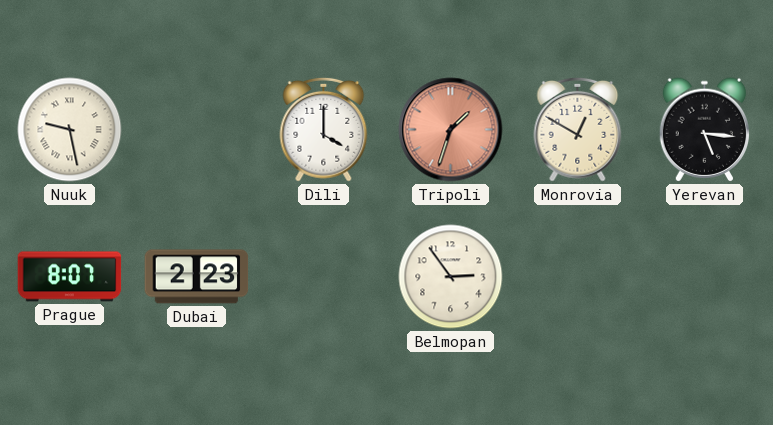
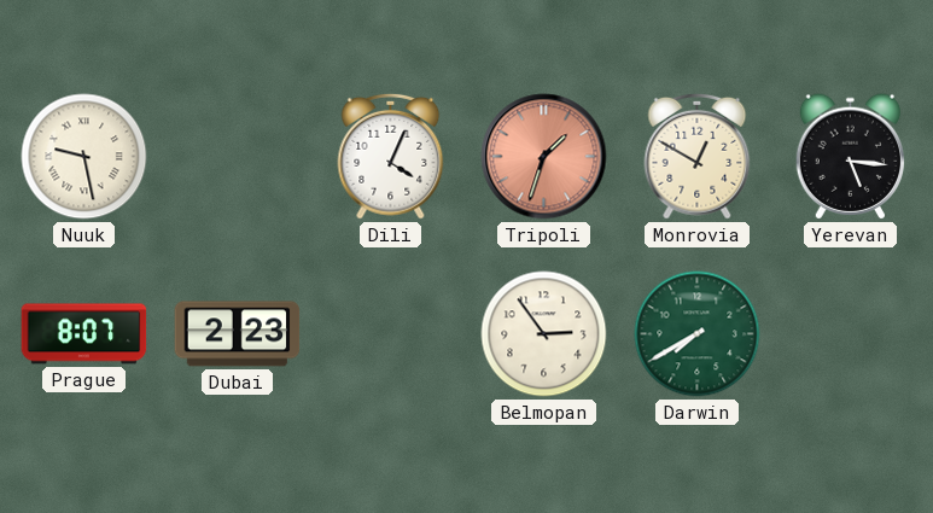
Dili: 4:00 -> 4:04 (391, 156)
Darwin: none -> 7:40 (698, 334)
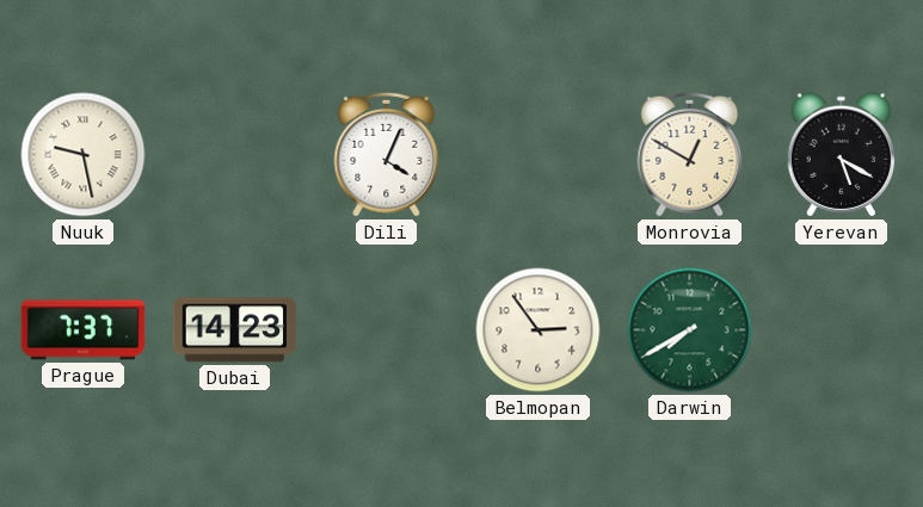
Tripoli: 1:33 -> none (544, 157)
Yerevan: 5:16 -> 5:20 (841, 155)
Prague: 8:07 -> 7:37 (84, 330)
Dubai: 2:23 -> 14:23 (235, 330)
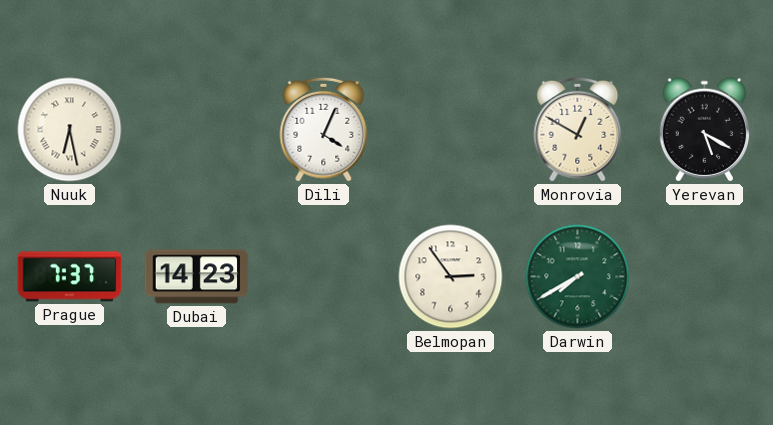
Nuuk: 9:28 -> 6:28 (70, 130)
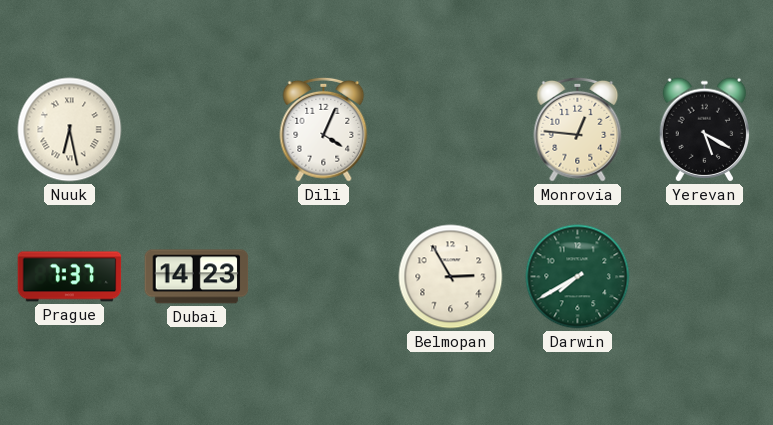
Monrovia: 12:50 -> 12:46 (578, 129)
Belmopan: 2:54 -> 2:55 (451, 277)
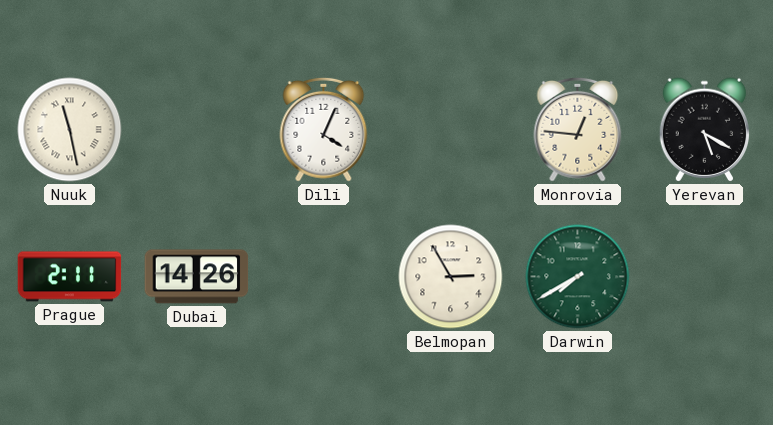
Nuuk: 6:28 -> 11:28 (70, 130)
Prague: 7:37 -> 2:11 (70, 277)
Dubai: 14:23 -> 14:26 (197, 277)
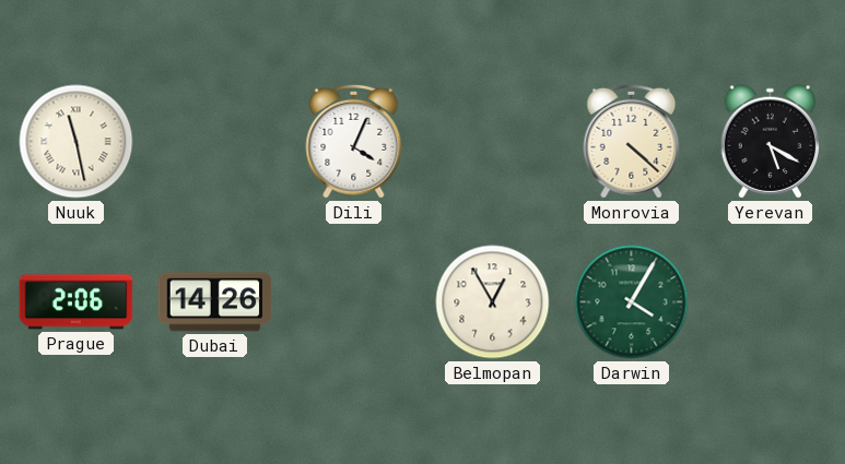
Monrovia: 12:46 -> 4:22 (632, 141)
Prague: 2:11 -> 2:06 (77, 302)
Belmopan: 2:55 -> 12:55 (493, 302)
Darwin: 7:40 -> 4:05 (632, 302)
